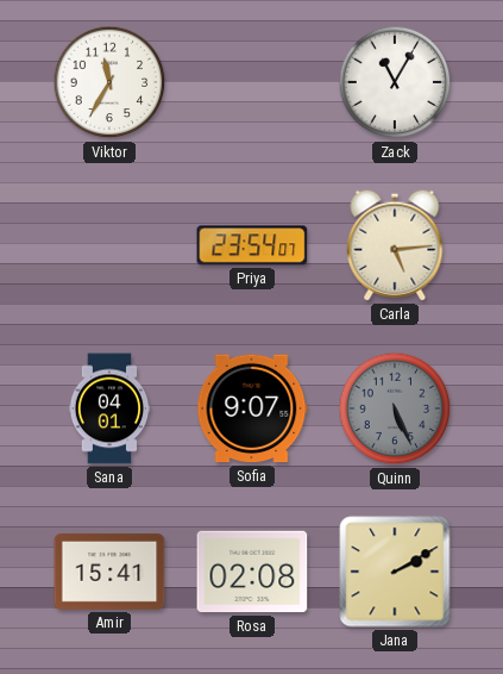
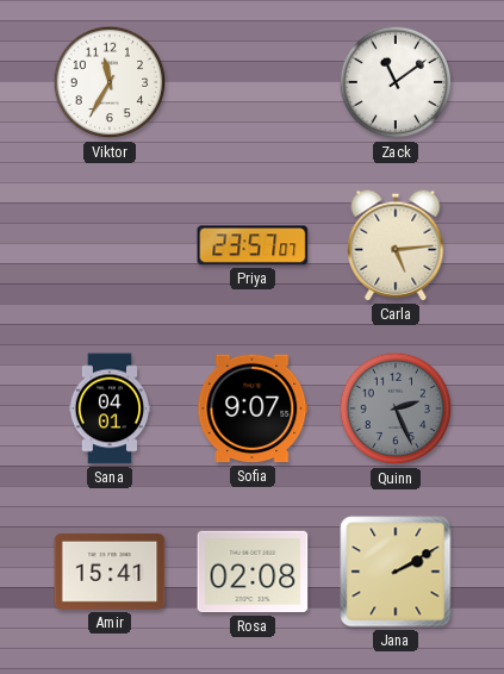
Zack: 11:05 -> 11:09 (396, 82)
Priya: 23:54 -> 23:57 (253, 245)
Quinn: 5:26 -> 2:26 (396, 408)
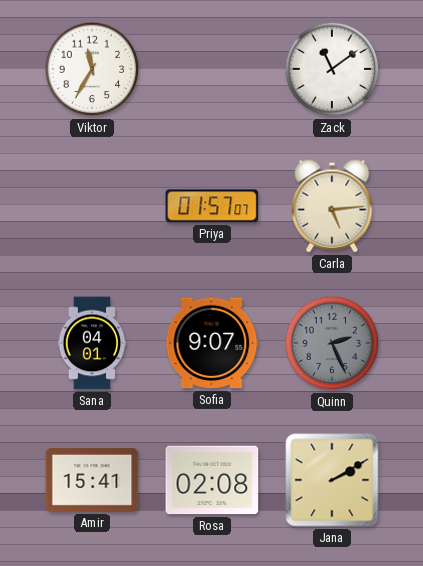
Priya: 23:57 -> 01:57 (212, 206)
